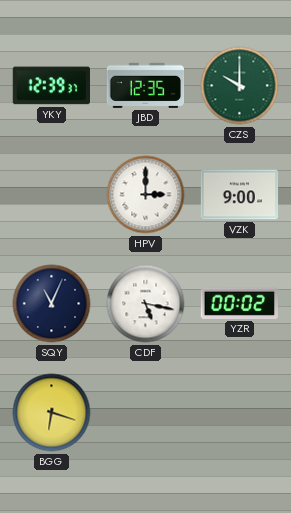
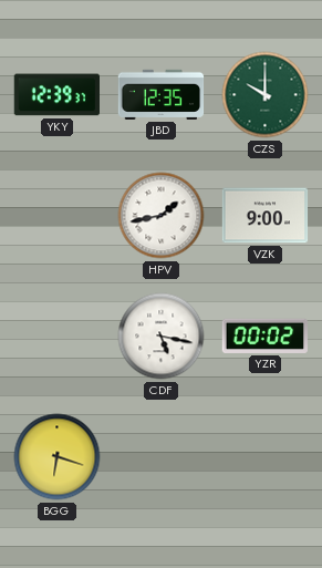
HPV: 3:00 -> 1:43 (162, 216)
SQY: 11:04 -> none (52, 304)
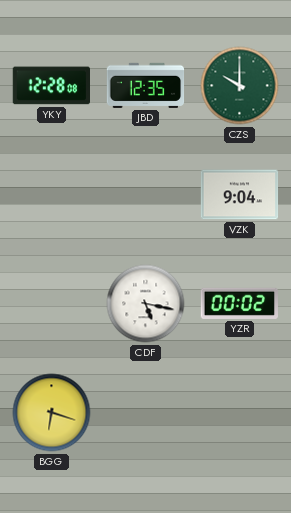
YKY: 12:39 -> 12:28 (52, 86)
HPV: 1:43 -> none (162, 216)
VZK: 9:00 -> 9:04 (240, 195)
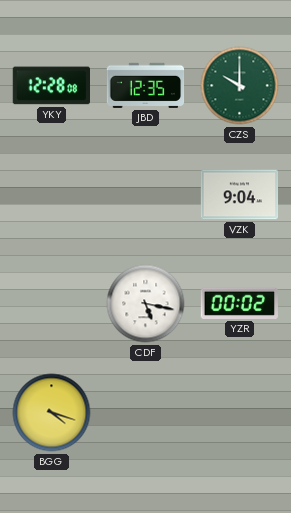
BGG: 6:18 -> 4:18 (52, 413)
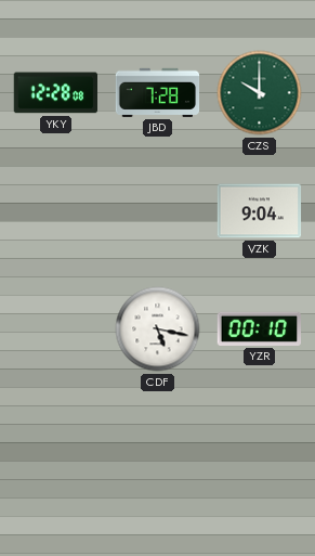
JBD: 12:35 -> 7:28 (158, 92)
YZR: 00:02 -> 00:10 (259, 328)
BGG: 4:18 -> none (52, 413)
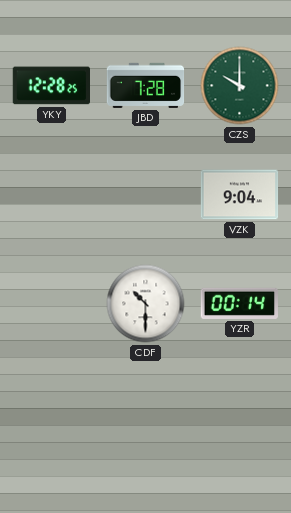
YKY: 12:28:08 -> 12:28:25 (52, 86)
CDF: 5:17 -> 10:30 (146, 304)
YZR: 00:10 -> 00:14 (239, 303)
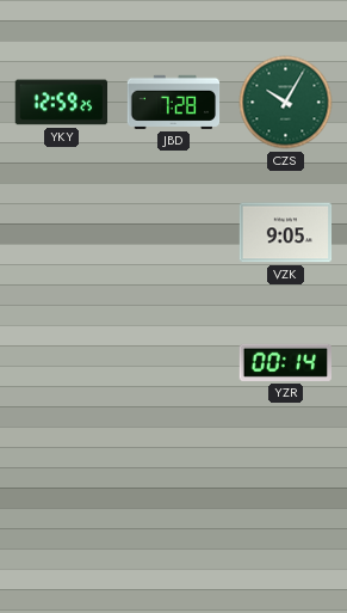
YKY: 12:28 -> 12:59 (62, 103)
CZS: 10:00 -> 10:05 (286, 103)
VZK: 9:04 -> 9:05 (286, 233)
CDF: 10:30 -> none (146, 304)
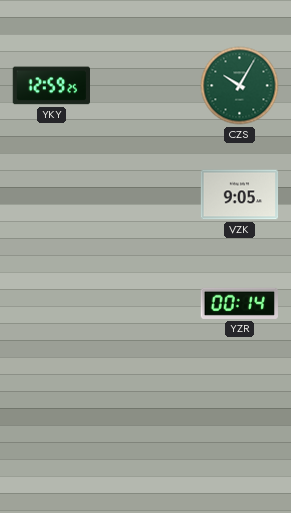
JBD: 7:28 -> none (174, 102)
